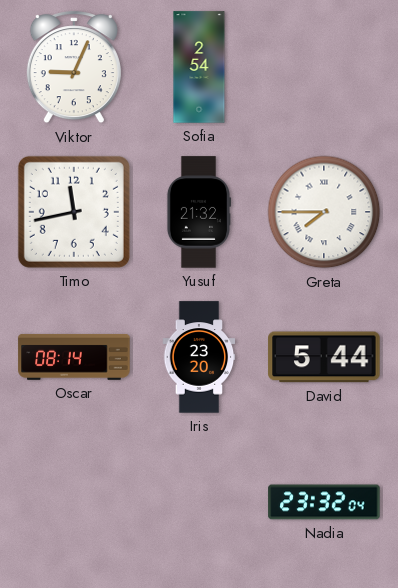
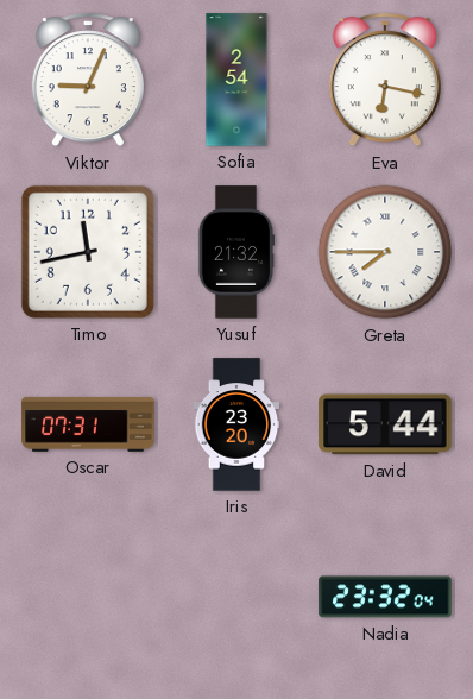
Eva: none -> 6:17 (385, 81)
Oscar: 08:14 -> 07:31 (88, 424)
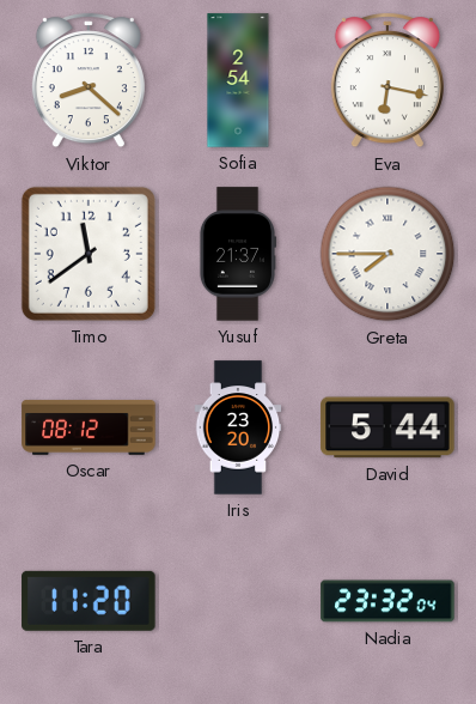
Viktor: 9:04 -> 8:22 (89, 81)
Timo: 11:43 -> 11:39 (89, 254)
Yusuf: 21:32 -> 21:37 (237, 254)
Oscar: 07:31 -> 08:12 (89, 427)
Tara: none -> 11:20 (89, 601)
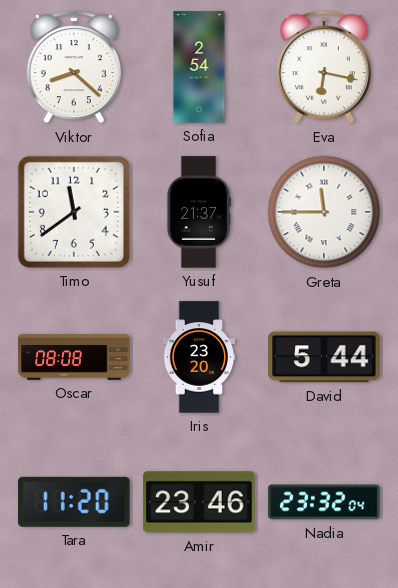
Greta: 7:45 -> 11:45 (324, 212)
Oscar: 08:12 -> 08:08 (74, 357)
Amir: none -> 23:46 (199, 502)
